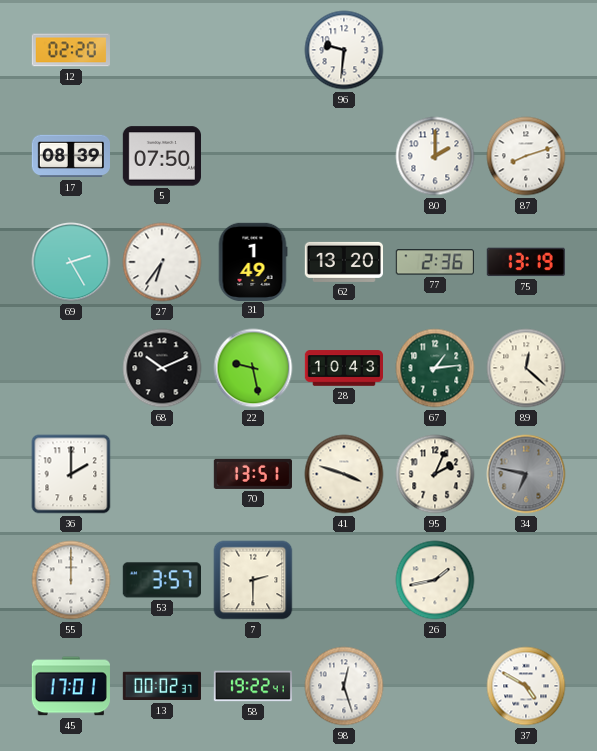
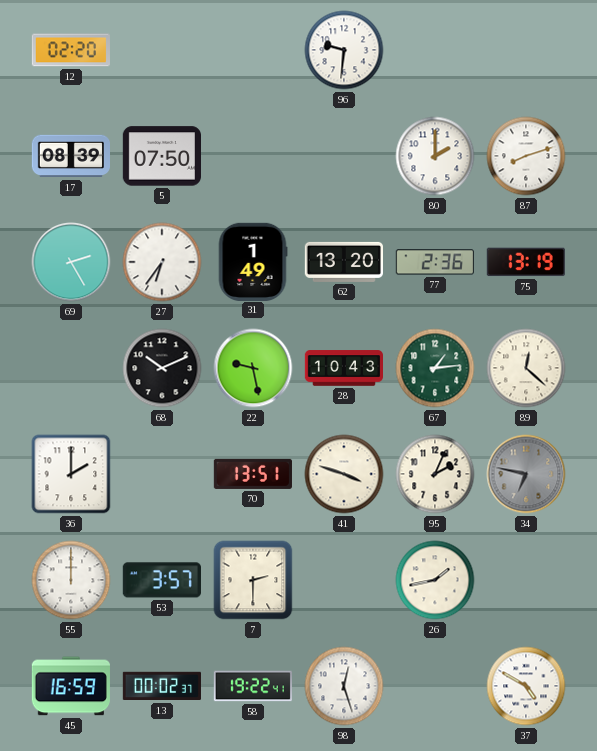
45: 17:01 -> 16:59 (71, 686)
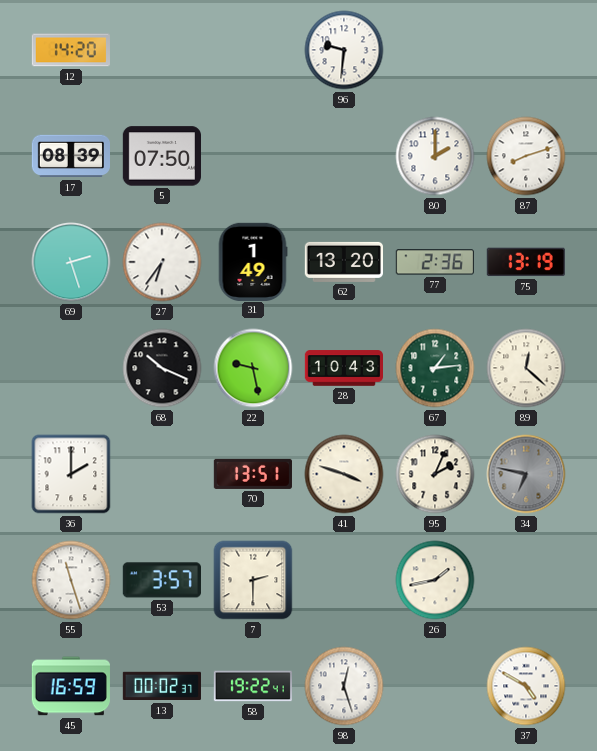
12: 02:20 -> 14:20 (71, 50)
69: 2:25 -> 2:27 (71, 262)
68: 10:11 -> 10:19 (162, 368)
55: 12:00 -> 11:27 (71, 580)
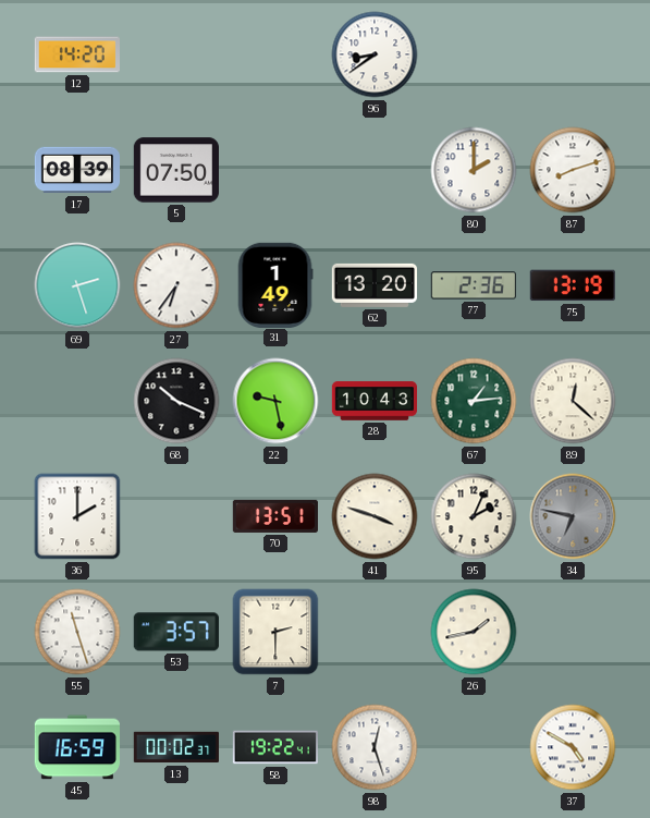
96: 9:31 -> 8:39 (375, 54)
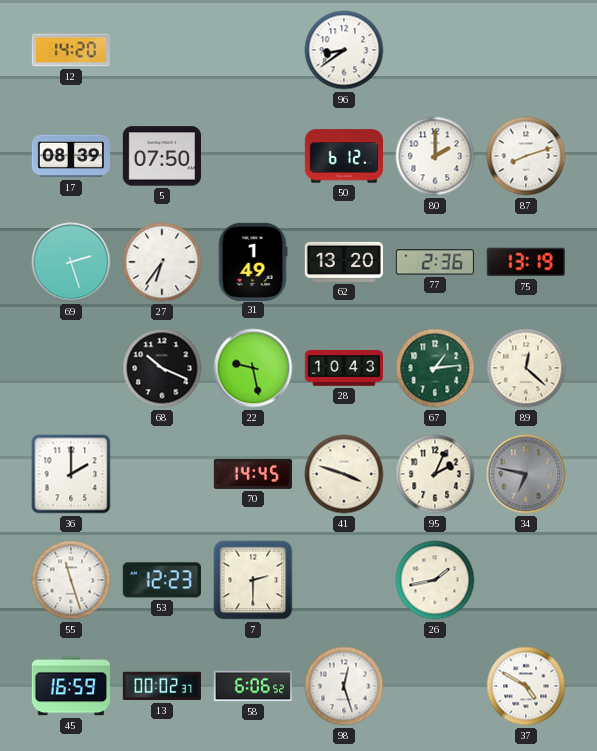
50: none -> 6:12 (343, 156)
70: 13:51 -> 14:45 (253, 474)
53: 3:57 -> 12:23 (162, 580)
58: 19:22 -> 6:06 (253, 686)
